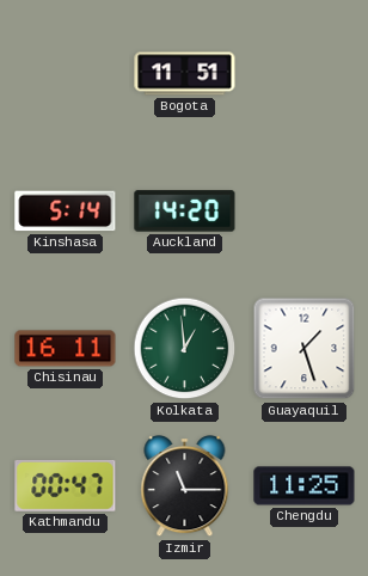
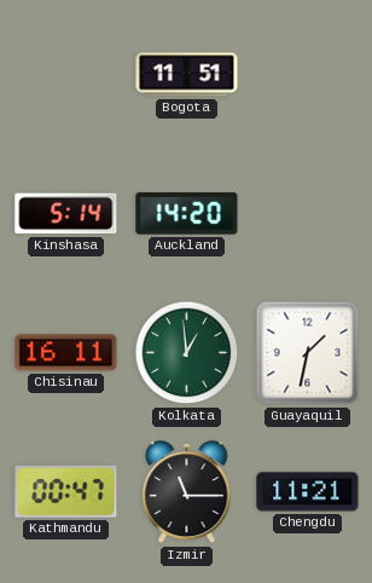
Guayaquil: 1:27 -> 1:32 (308, 353)
Chengdu: 11:25 -> 11:21 (308, 492)
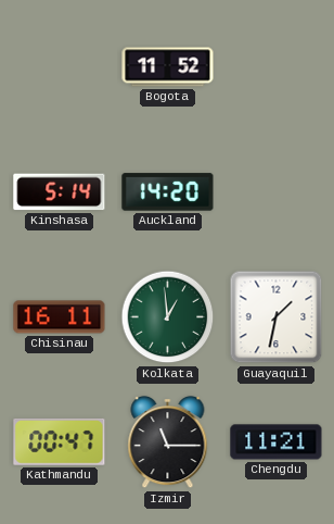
Bogota: 11:51 -> 11:52 (168, 67)
